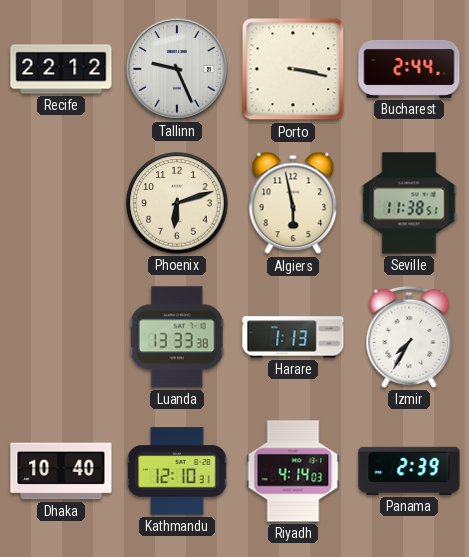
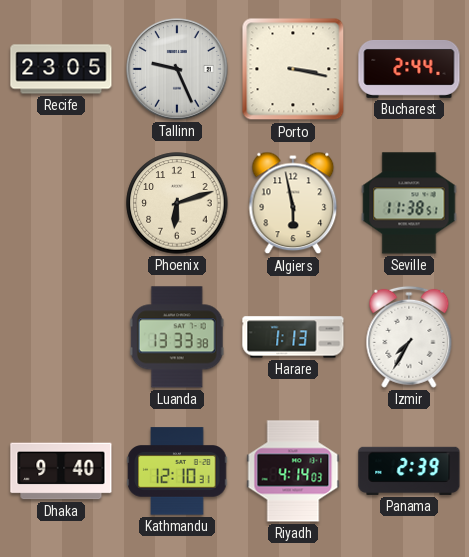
Recife: 22:12 -> 23:05 (61, 69)
Dhaka: 10:40 -> 9:40 (61, 471)
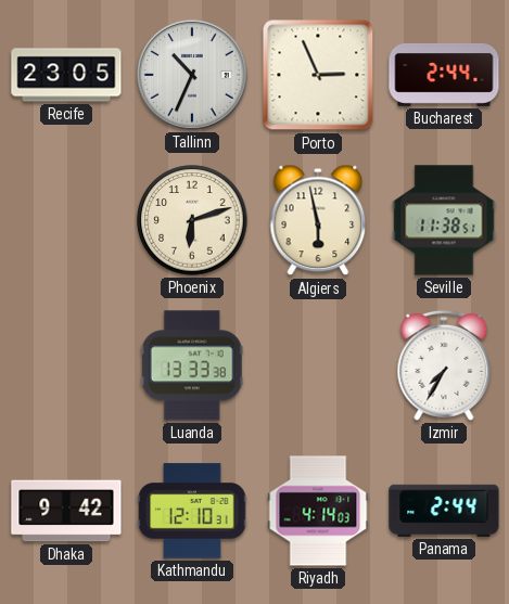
Tallinn: 9:26 -> 10:34 (193, 76)
Porto: 3:17 -> 2:56 (318, 75)
Harare: 1:13 -> none (293, 337)
Dhaka: 9:40 -> 9:42 (66, 511)
Panama: 2:39 -> 2:44 (444, 511)
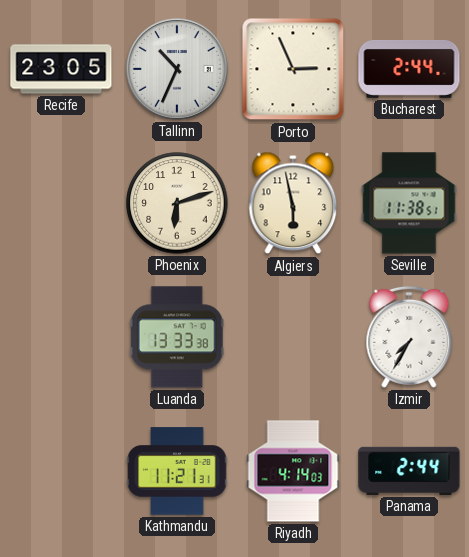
Dhaka: 9:42 -> none (66, 511)
Kathmandu: 12:10 -> 11:21 (177, 471)
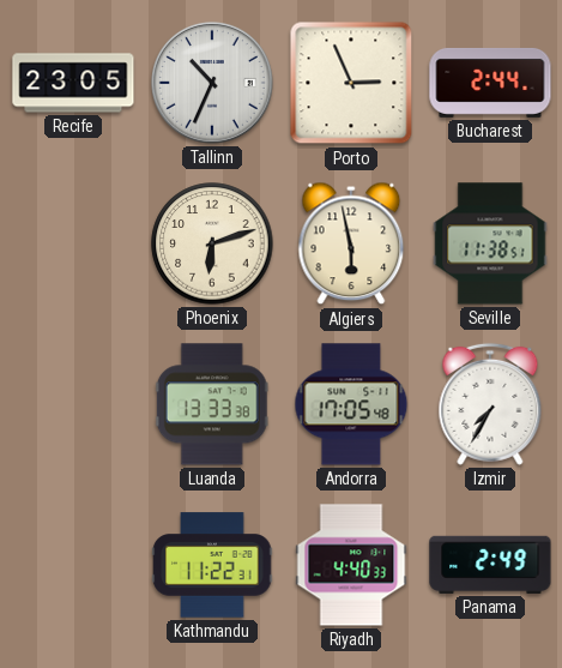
Andorra: none -> 17:05 (351, 404)
Kathmandu: 11:21 -> 11:22 (212, 565)
Riyadh: 4:14 -> 4:40 (351, 565)
Panama: 2:44 -> 2:49 (490, 565)
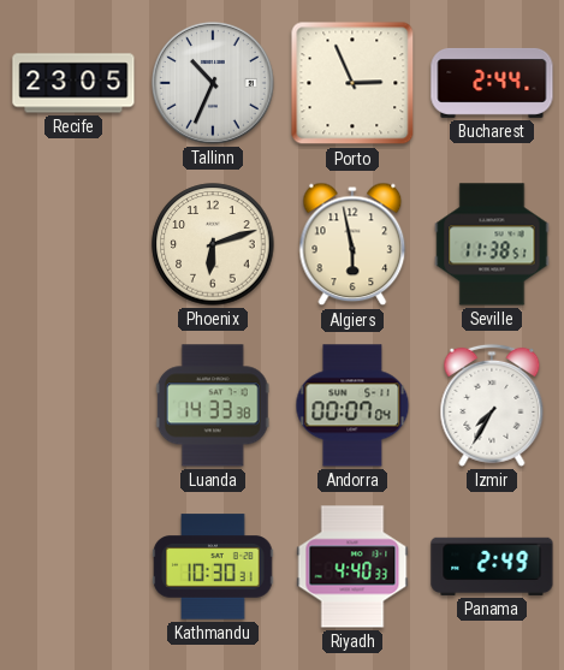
Luanda: 13:33 -> 14:33 (213, 405)
Andorra: 17:05 -> 00:07 (352, 405)
Kathmandu: 11:22 -> 10:30 (213, 567)
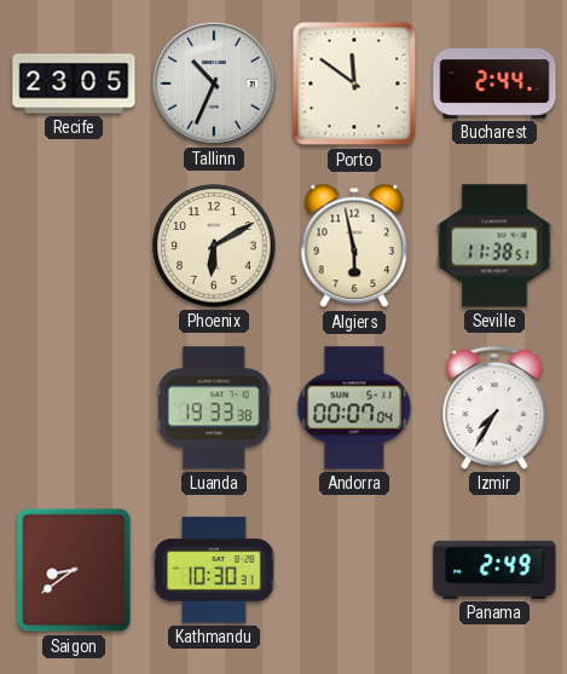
Porto: 2:56 -> 11:51 (354, 83)
Phoenix: 6:12 -> 6:10 (214, 246)
Luanda: 14:33 -> 19:33 (214, 408)
Saigon: none -> 8:39 (74, 570)
Riyadh: 4:40 -> none (352, 567)
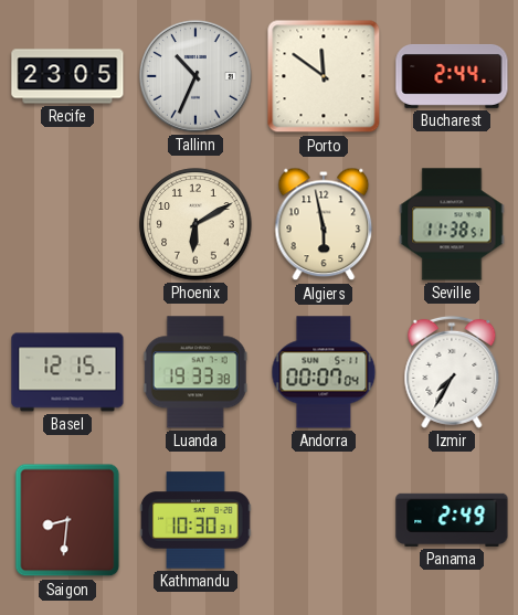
Basel: none -> 12:15 (67, 372)
Saigon: 8:39 -> 8:31 (67, 520)
